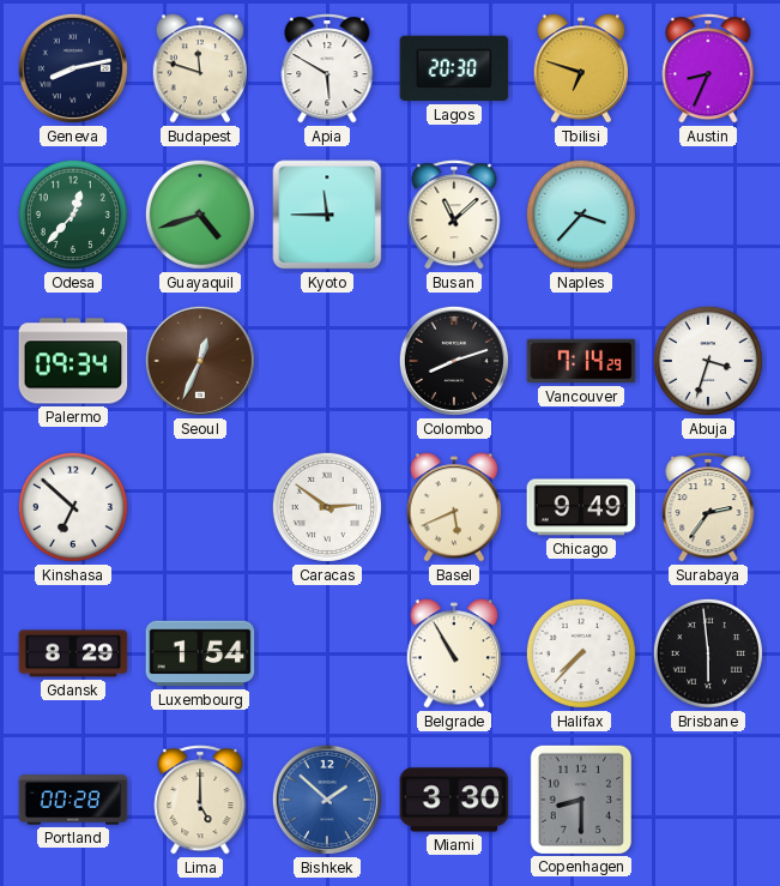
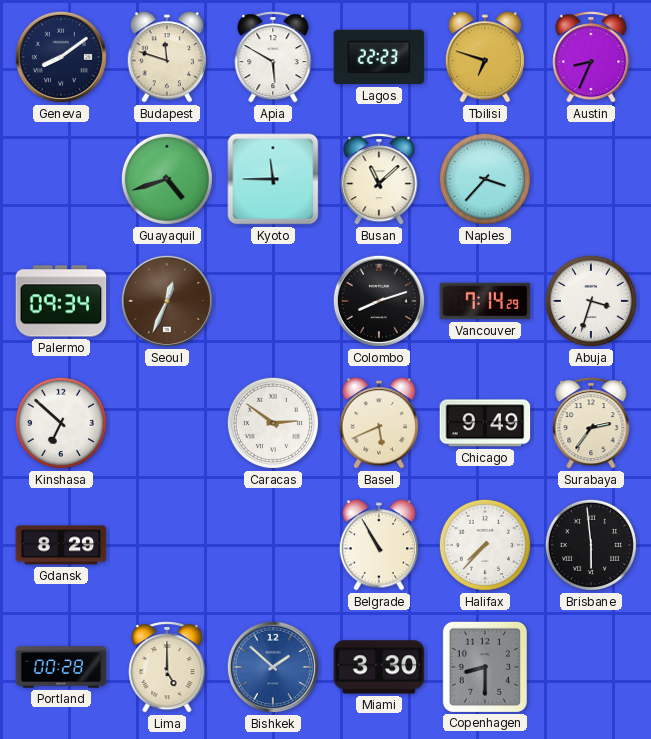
Geneva: 8:13 -> 8:09 (61, 57)
Lagos: 20:30 -> 22:23 (379, 57)
Odesa: 12:37 -> none (73, 215)
Luxembourg: 1:54 -> none (200, 653)
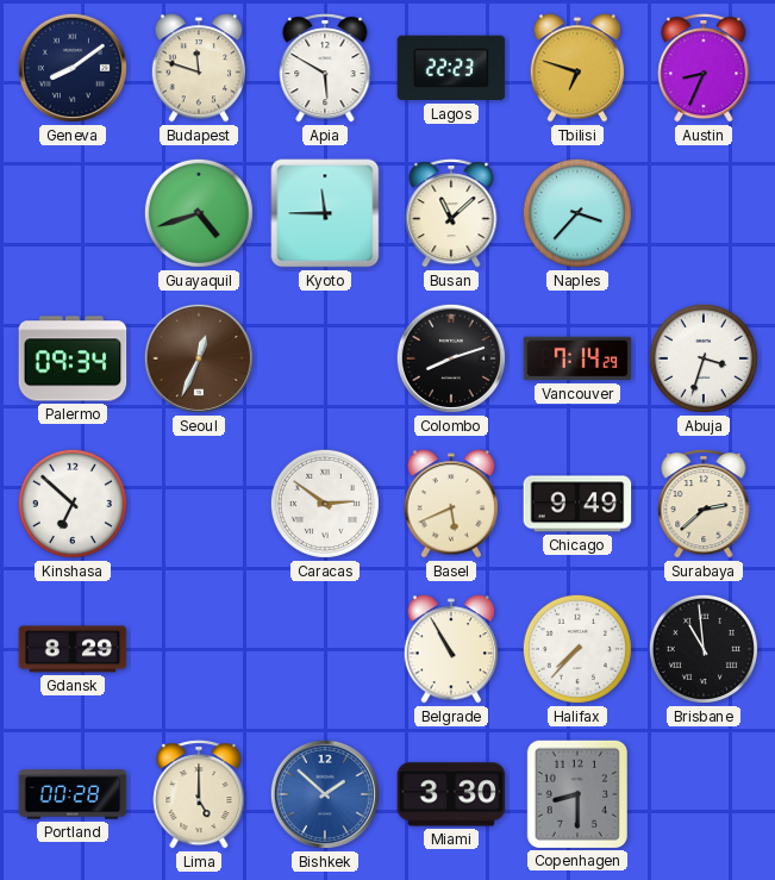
Surabaya: 2:36 -> 2:38 (704, 504)
Brisbane: 5:59 -> 10:59 (704, 649)
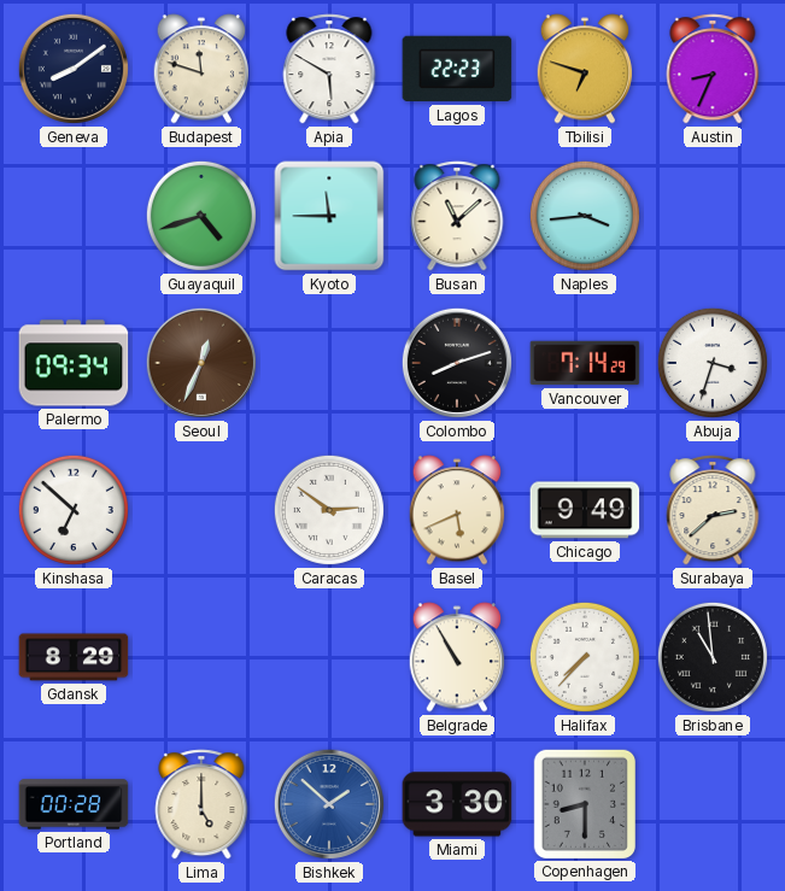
Naples: 3:37 -> 3:44 (585, 216)
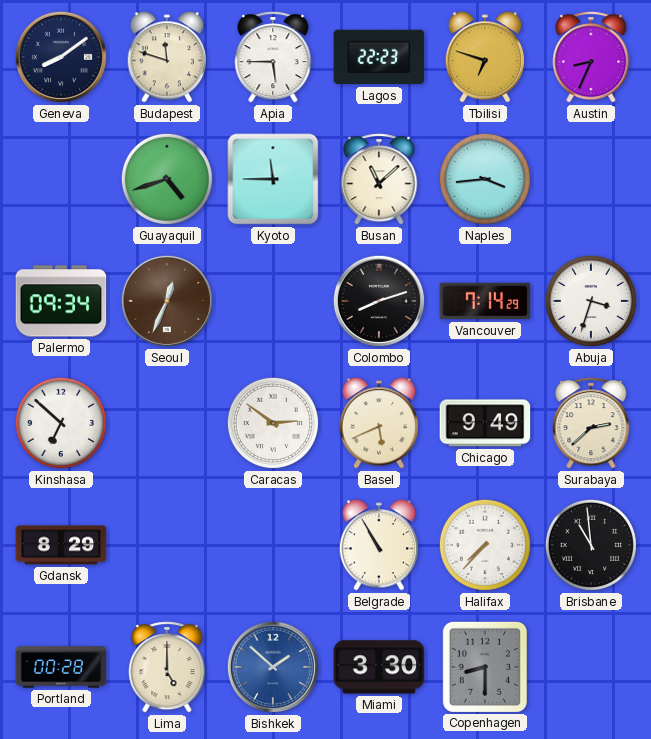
Apia: 5:50 -> 5:45 (273, 57)
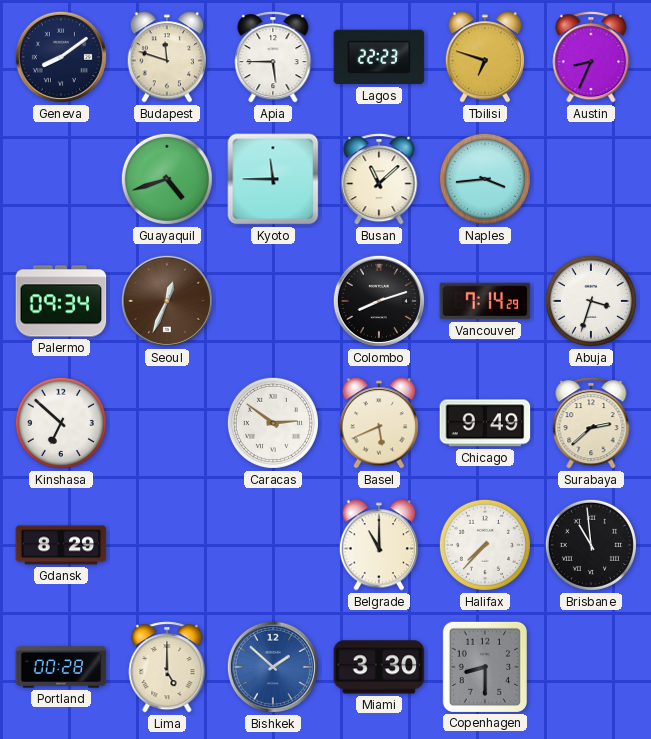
Belgrade: 10:55 -> 11:00 (379, 545)
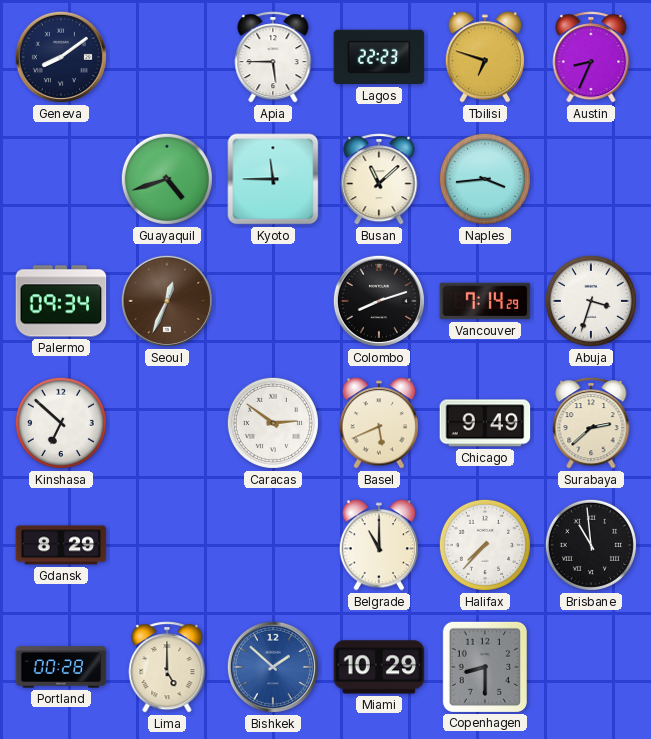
Budapest: 11:48 -> none (167, 57)
Miami: 3:30 -> 10:29 (379, 667)
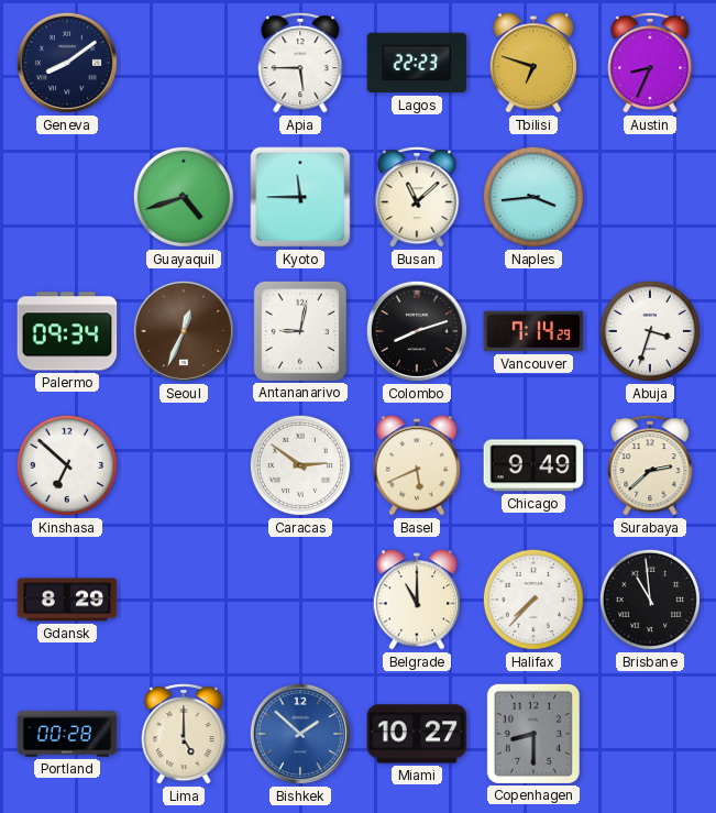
Antananarivo: none -> 9:02 (299, 330)
Miami: 10:29 -> 10:27 (417, 734)
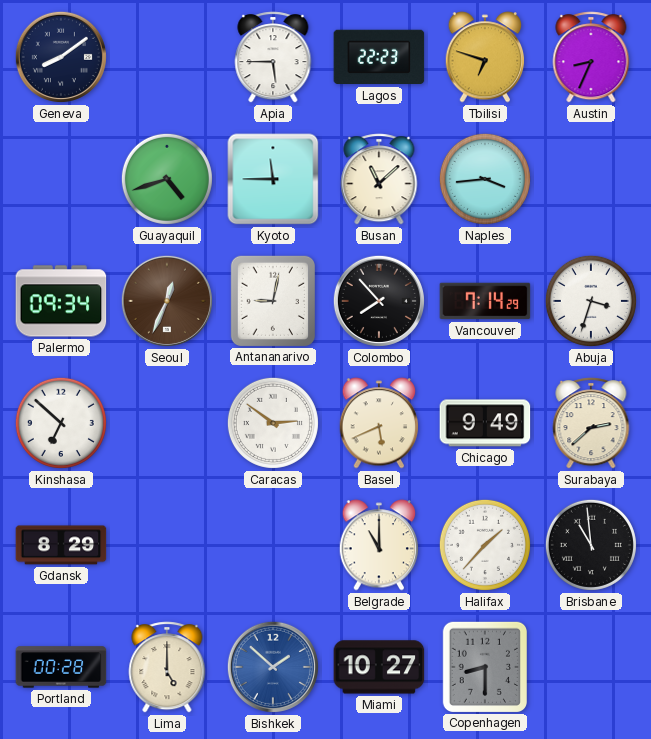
Colombo: 8:12 -> 7:53 (379, 301)
Halifax: 7:37 -> 1:37 (485, 545)
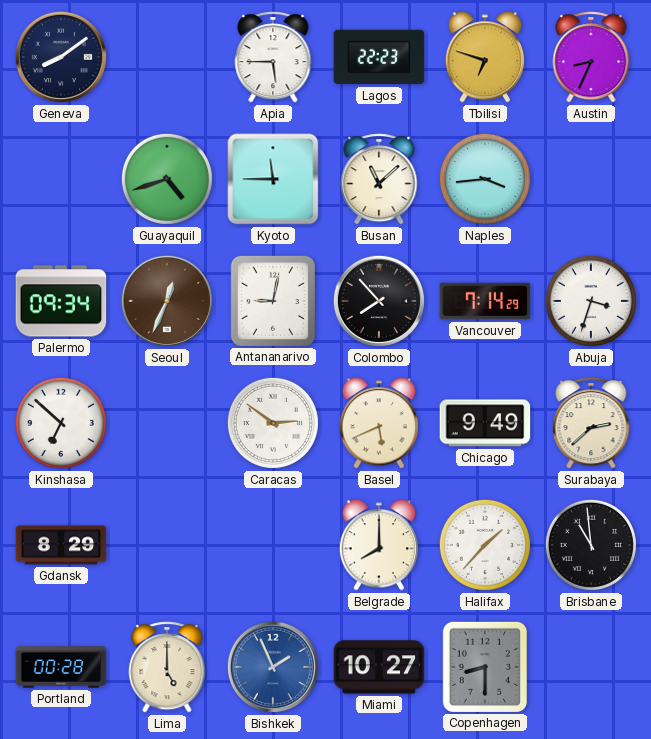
Belgrade: 11:00 -> 8:00 (379, 545)
Bishkek: 1:52 -> 1:56 (273, 667)
